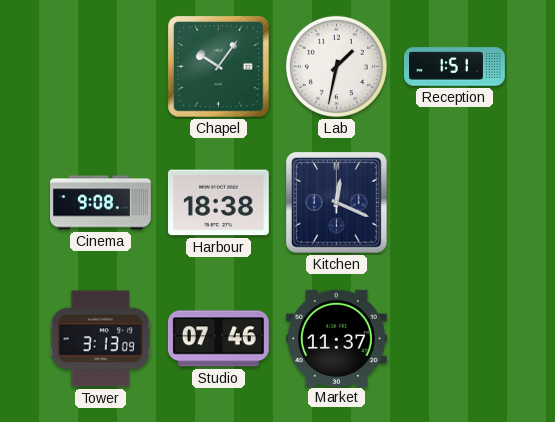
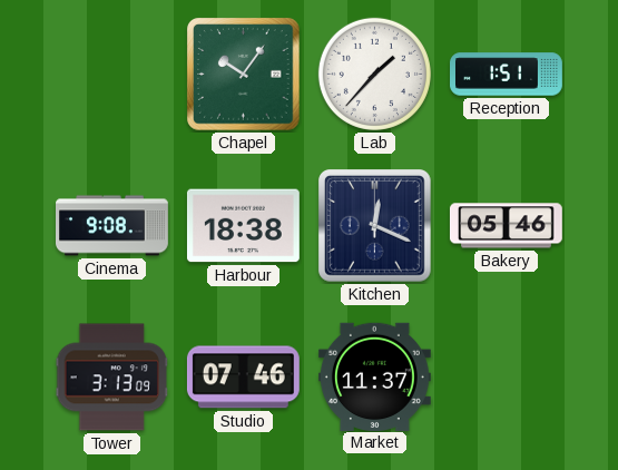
Lab: 1:32 -> 1:37 (374, 74)
Bakery: none -> 05:46 (506, 226)
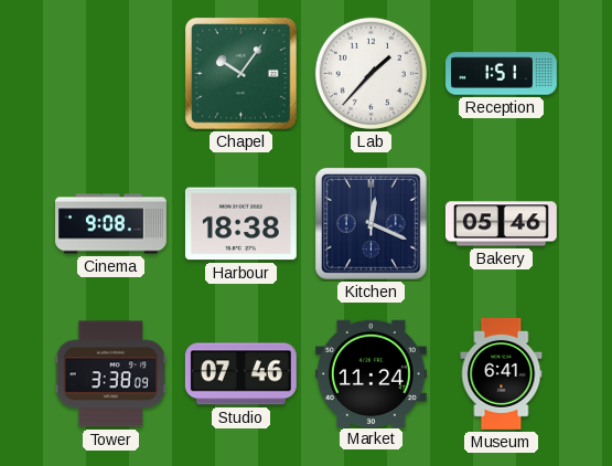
Tower: 3:13 -> 3:38 (111, 374)
Market: 11:37 -> 11:24 (371, 373)
Museum: none -> 6:41 (502, 374)
